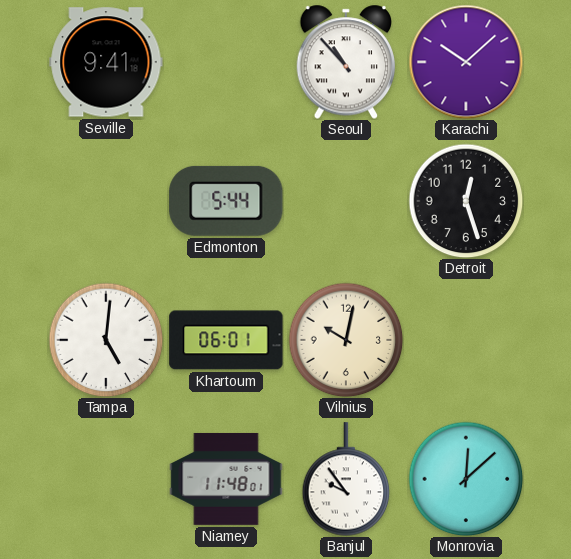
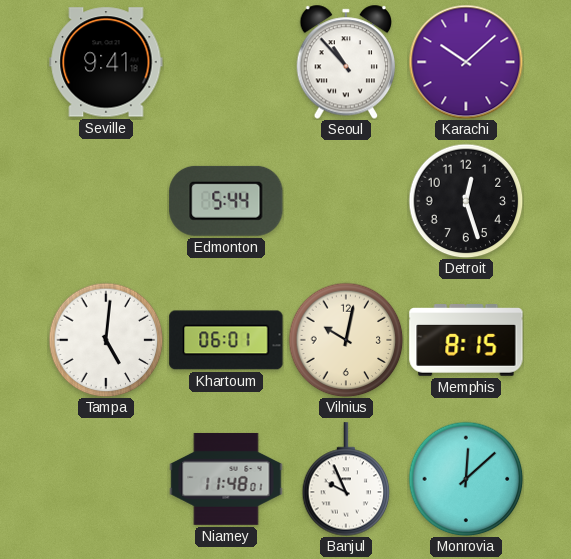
Memphis: none -> 8:15 (466, 340)
Banjul: 9:54 -> 9:56 (346, 479)
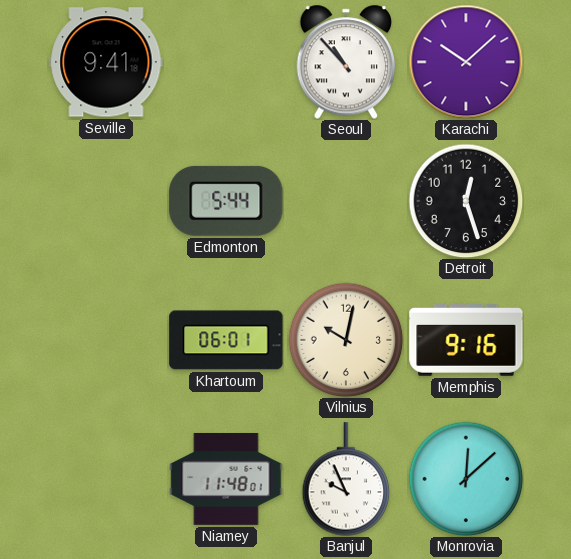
Tampa: 5:01 -> none (106, 340)
Memphis: 8:15 -> 9:16 (466, 340)
